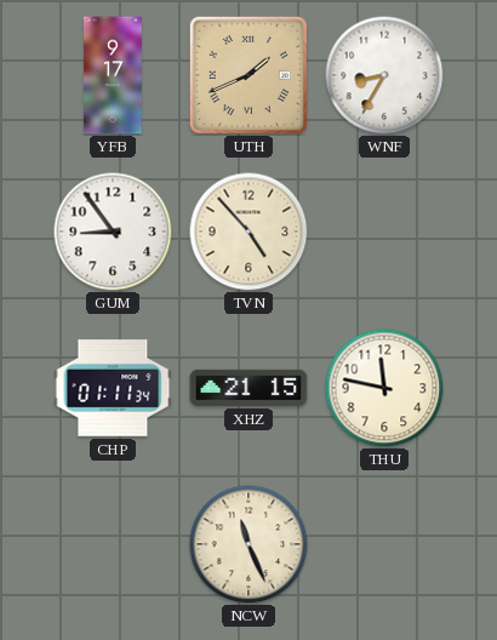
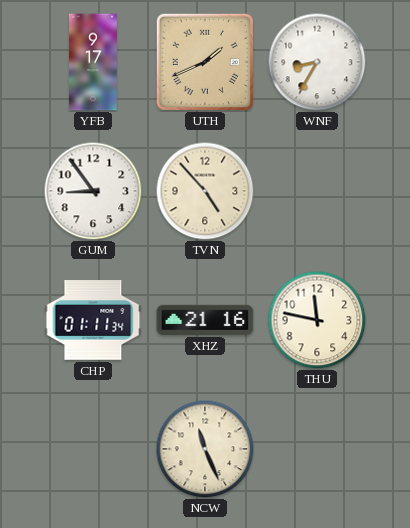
XHZ: 21:15 -> 21:16 (205, 320)
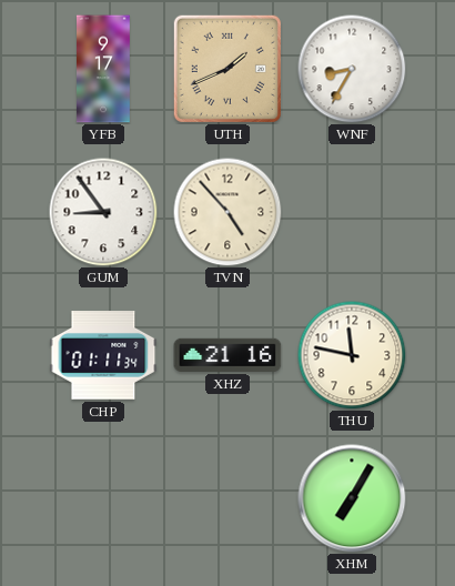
NCW: 11:26 -> none (205, 449)
XHM: none -> 7:05 (352, 498)
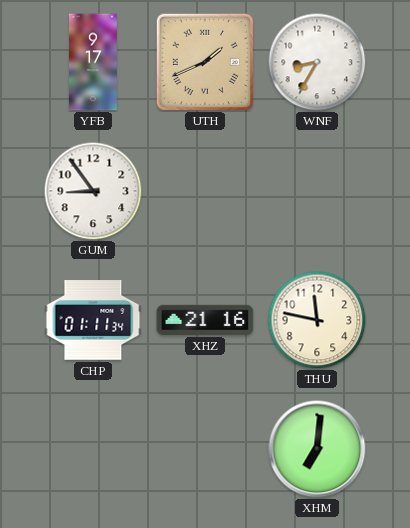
TVN: 4:53 -> none (228, 212)
XHM: 7:05 -> 7:01 (317, 449)
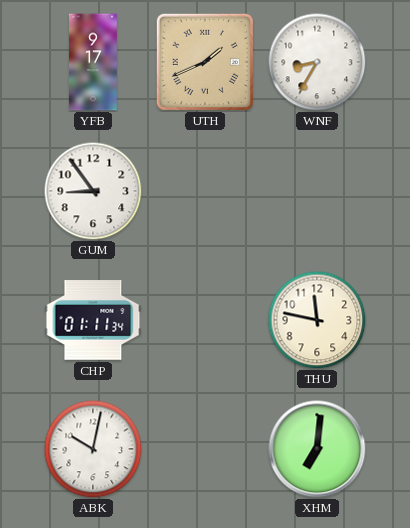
XHZ: 21:16 -> none (205, 320)
ABK: none -> 10:02 (93, 449)
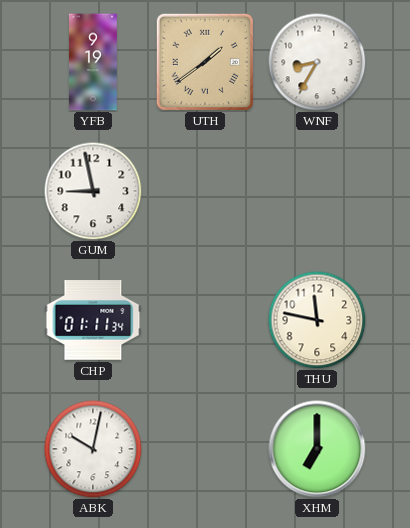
YFB: 9:17 -> 9:19 (94, 62)
UTH: 1:41 -> 1:39 (205, 62)
GUM: 8:54 -> 8:58 (93, 191)
XHM: 7:01 -> 7:00 (317, 449)
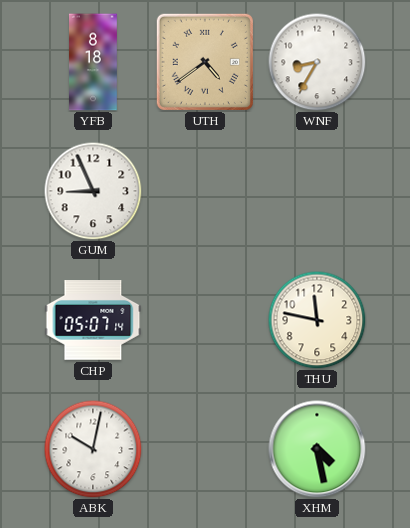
YFB: 9:19 -> 8:18 (94, 62)
UTH: 1:39 -> 4:39 (205, 62)
GUM: 8:58 -> 8:56 (93, 191)
CHP: 01:11 -> 05:07 (93, 320)
XHM: 7:00 -> 4:28 (317, 449)
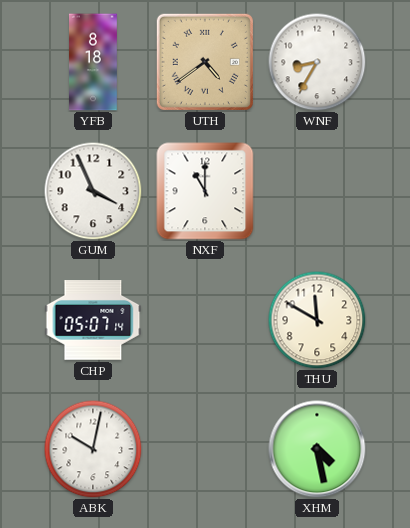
GUM: 8:56 -> 3:56 (93, 191)
NXF: none -> 11:00 (205, 191)
THU: 11:47 -> 11:50 (317, 320)
